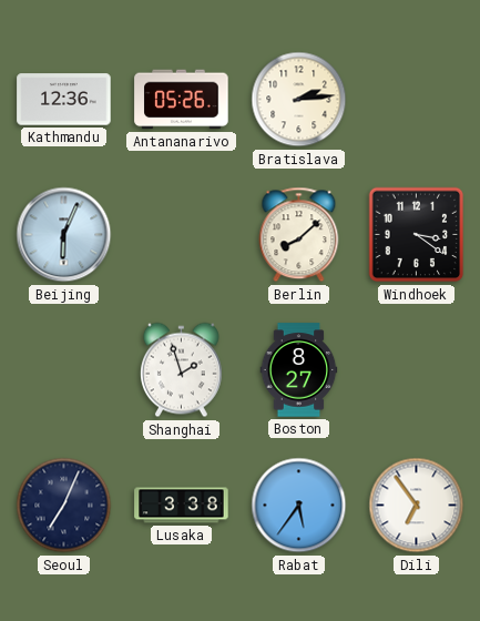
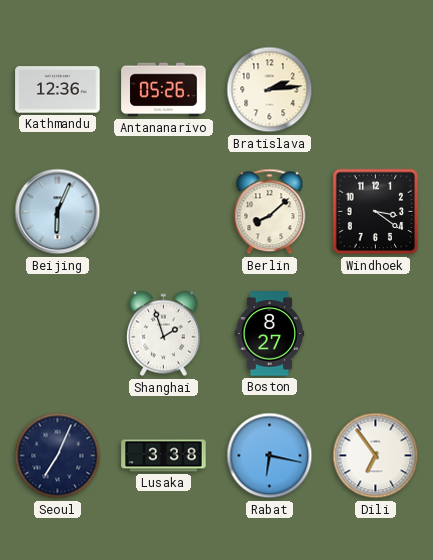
Rabat: 5:36 -> 6:17 (270, 456)
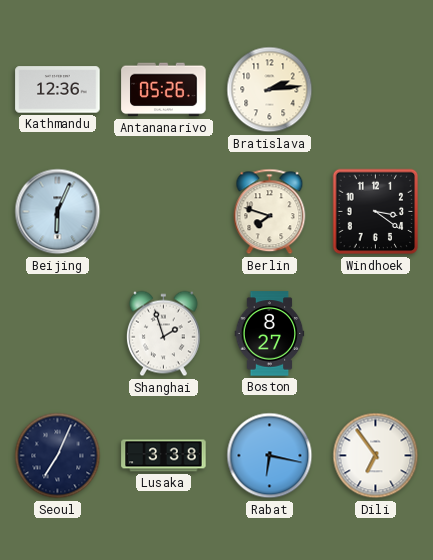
Berlin: 8:08 -> 7:48 (270, 212)
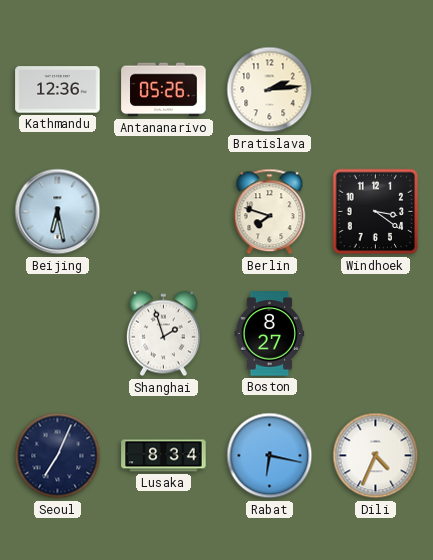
Beijing: 6:04 -> 6:28 (58, 212)
Lusaka: 3:38 -> 8:34 (164, 456)
Dili: 6:54 -> 4:34 (376, 456)
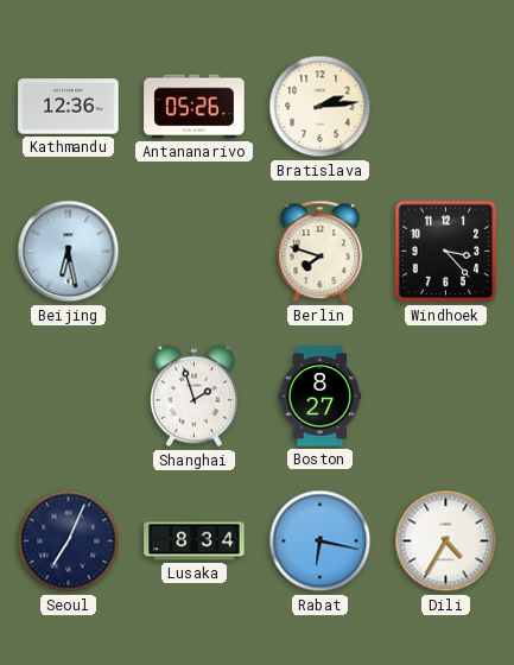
Windhoek: 3:21 -> 3:23 (446, 252)
Dili: 4:34 -> 4:35 (446, 541)
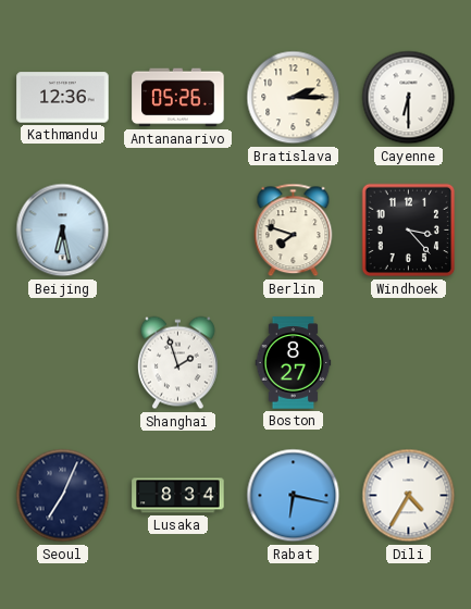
Bratislava: 2:14 -> 2:15 (294, 98)
Cayenne: none -> 6:30 (409, 98)
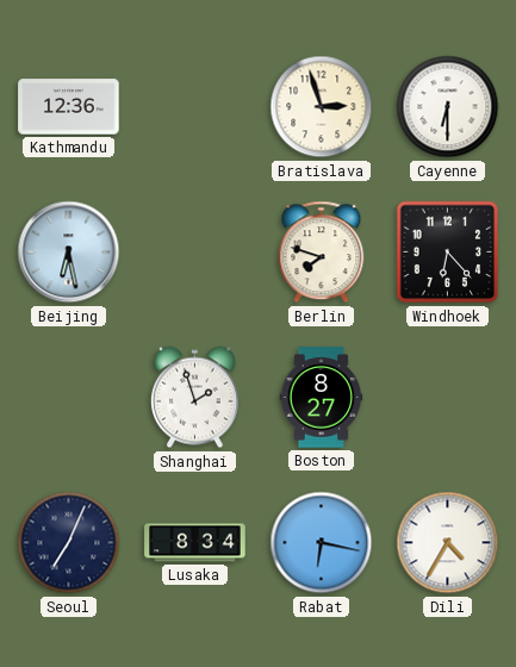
Antananarivo: 05:26 -> none (178, 98)
Bratislava: 2:15 -> 2:57 (322, 107)
Windhoek: 3:23 -> 6:23 (448, 253)
